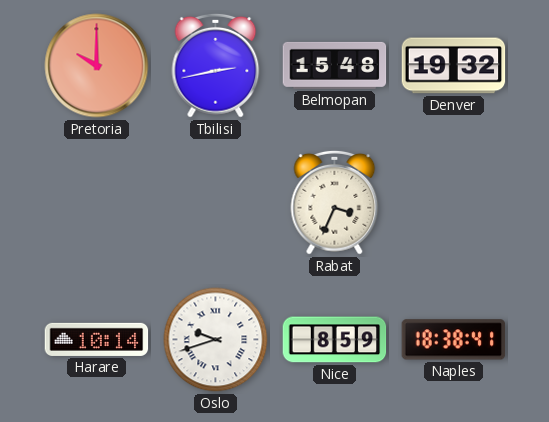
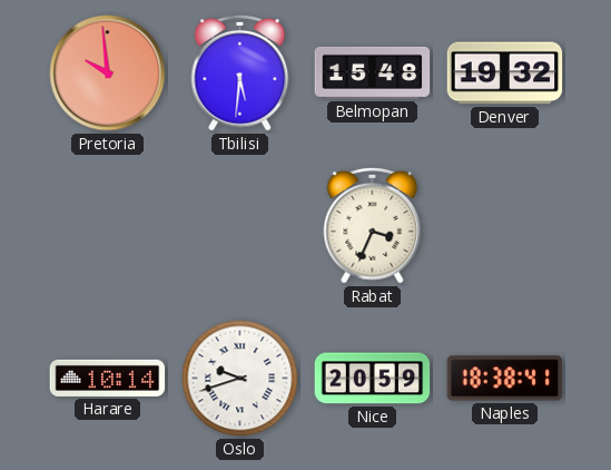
Pretoria: 10:00 -> 9:59 (108, 74)
Tbilisi: 2:43 -> 5:31 (240, 72)
Nice: 8:59 -> 20:59 (373, 379)
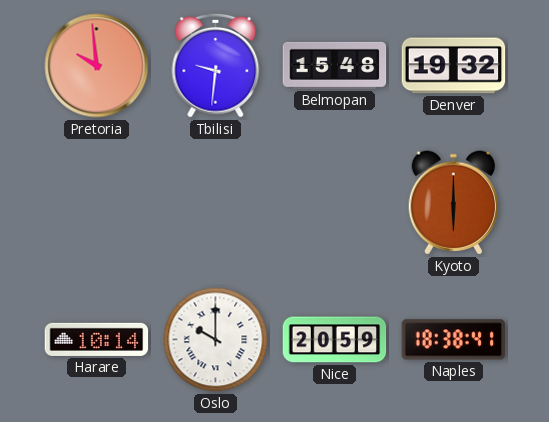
Tbilisi: 5:31 -> 9:31 (216, 65)
Rabat: 3:34 -> none (373, 225)
Kyoto: none -> 6:00 (453, 203)
Oslo: 9:42 -> 10:00 (216, 340)
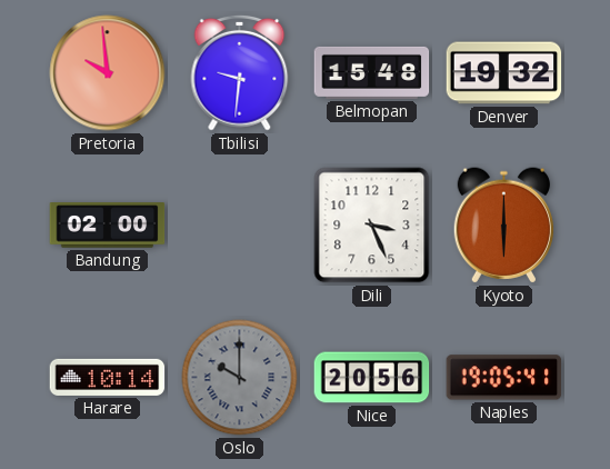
Bandung: none -> 02:00 (108, 226)
Dili: none -> 3:26 (372, 226)
Oslo dial: white -> grey (240, 378)
Nice: 20:59 -> 20:56 (372, 378)
Naples: 18:38 -> 19:05 (504, 378)
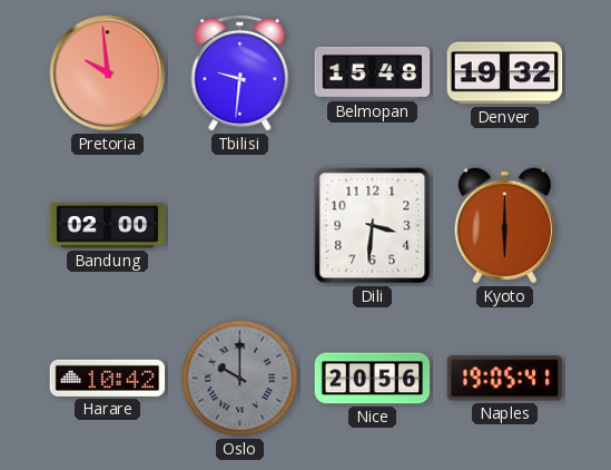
Dili: 3:26 -> 3:31 (373, 226)
Harare: 10:14 -> 10:42 (108, 378)
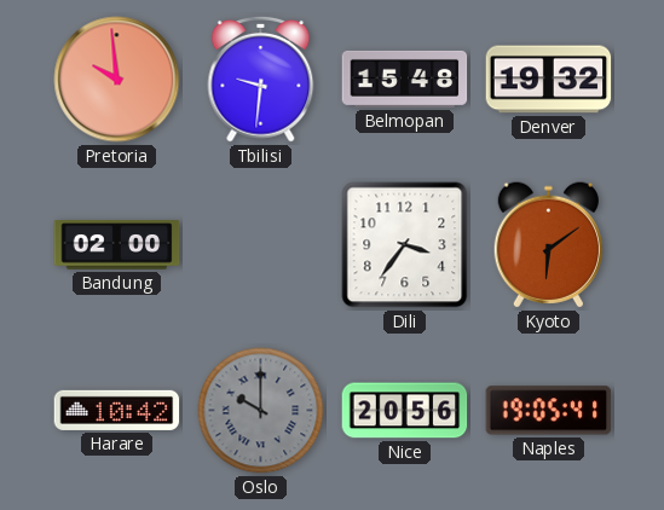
Dili: 3:31 -> 3:36 (405, 245)
Kyoto: 6:00 -> 6:09 (548, 245)
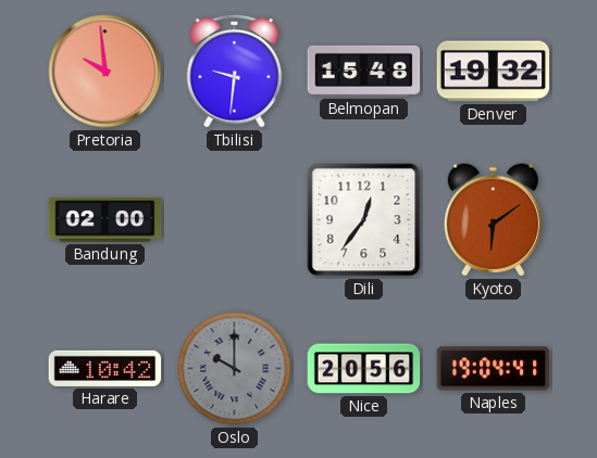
Dili: 3:36 -> 12:36 (364, 220)
Naples: 19:05 -> 19:04 (494, 369)
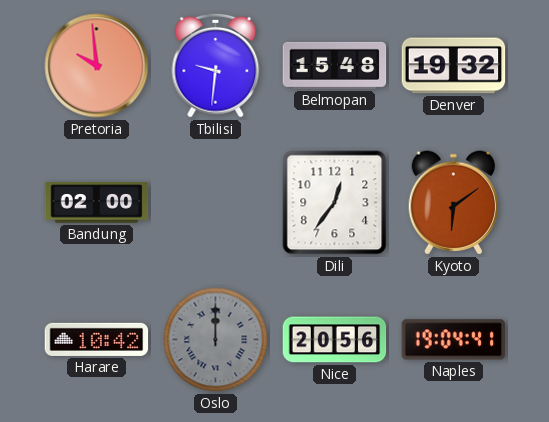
Oslo: 10:00 -> 12:00 (216, 340)
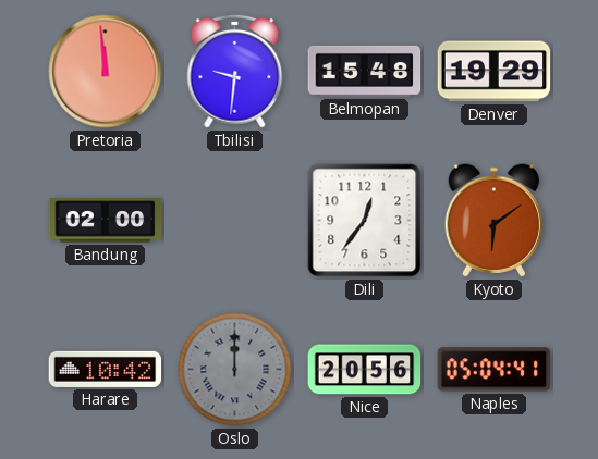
Pretoria: 9:59 -> 11:59 (106, 72)
Denver: 19:32 -> 19:29 (495, 72)
Naples: 19:04 -> 05:04 (495, 370)
